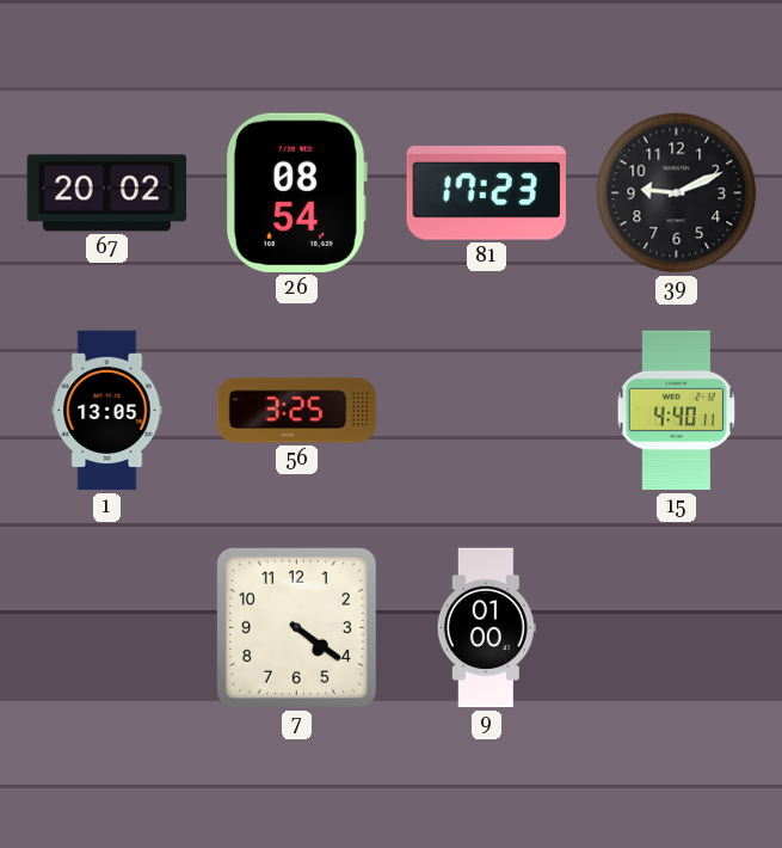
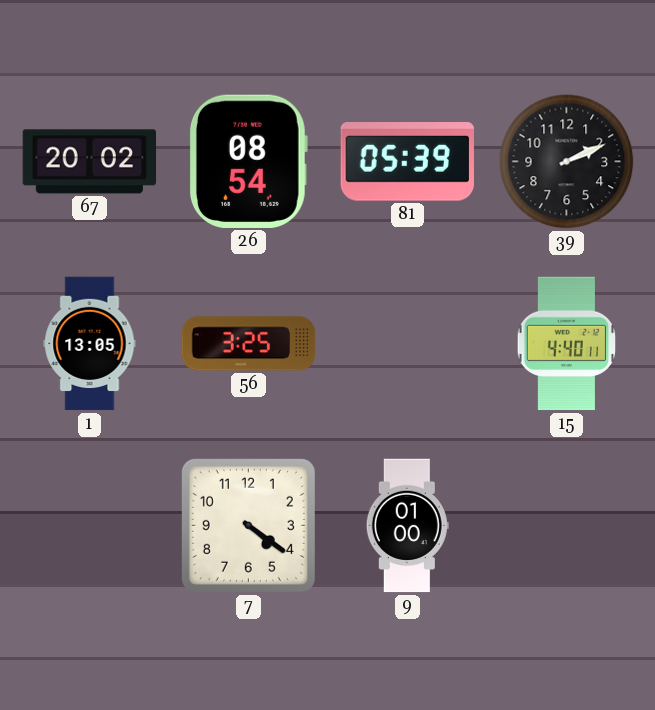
81: 17:23 -> 05:39 (407, 162)
39: 9:11 -> 2:11 (567, 162)
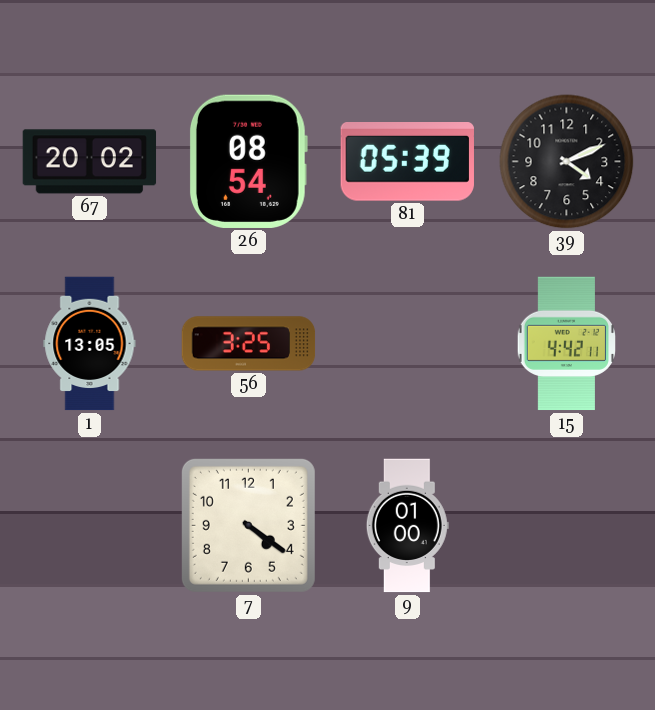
39: 2:11 -> 4:11 (567, 162)
15: 4:40 -> 4:42 (566, 344)
